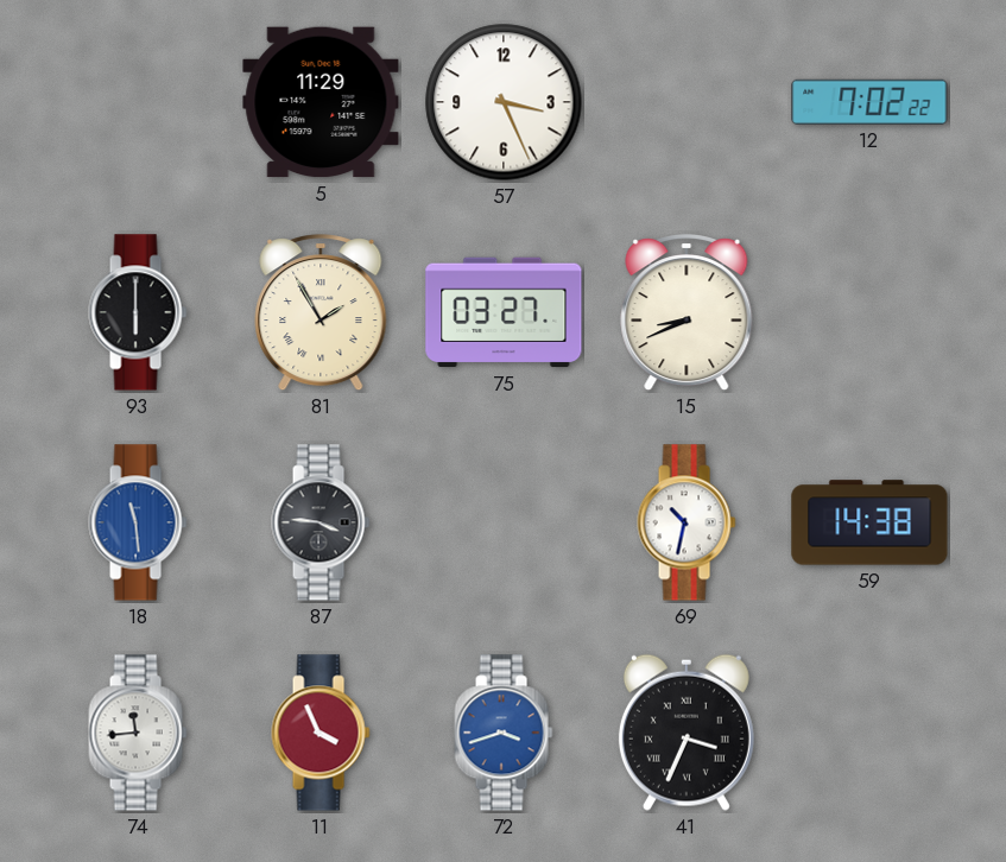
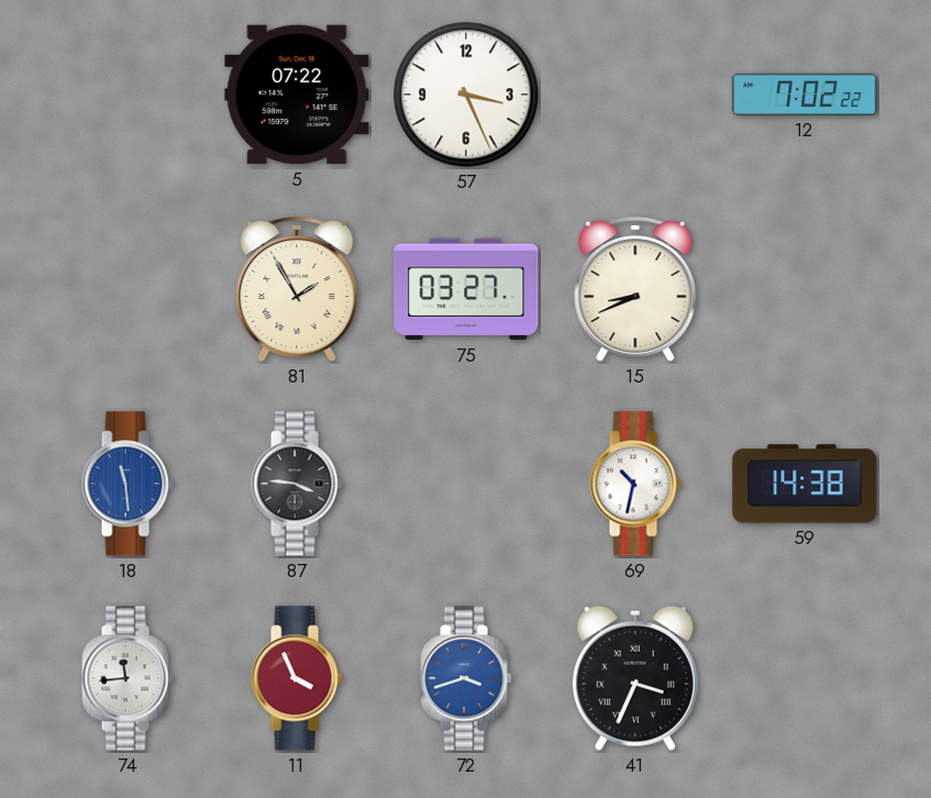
5: 11:29 -> 07:22 (297, 95)
93: 6:00 -> none (138, 312)
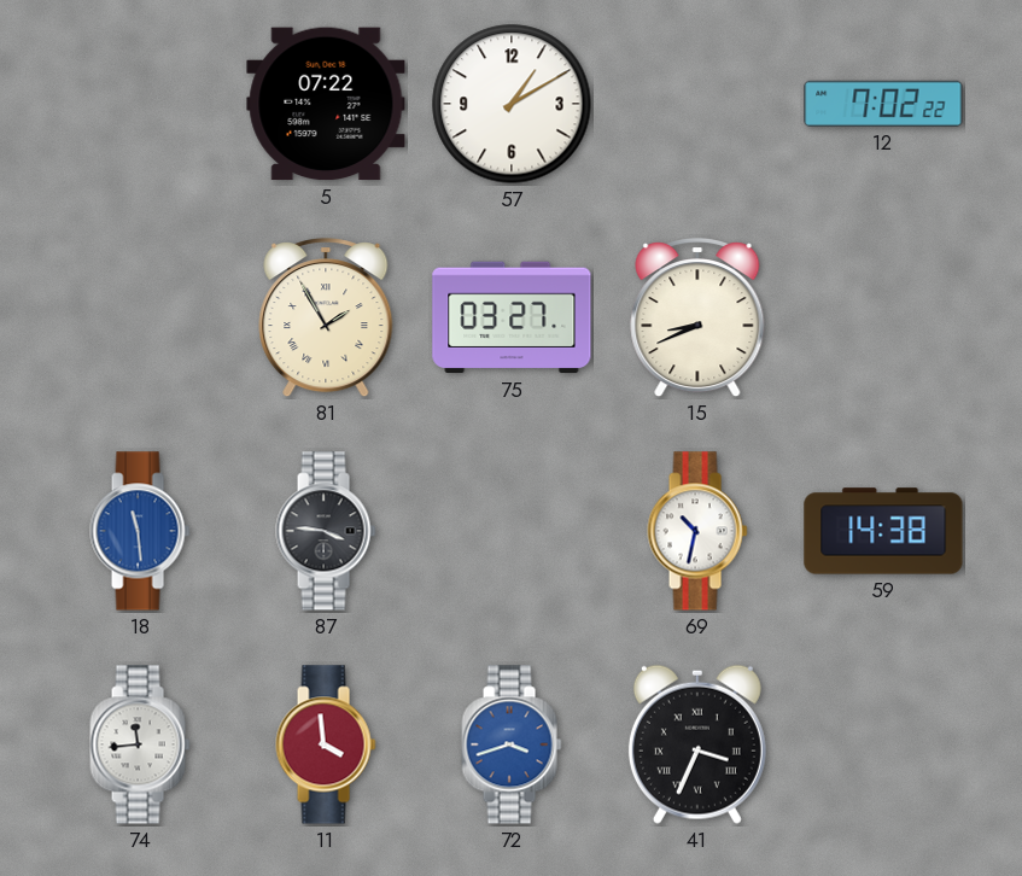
57: 3:26 -> 1:10 (512, 104)
11: 3:56 -> 3:59 (326, 744)
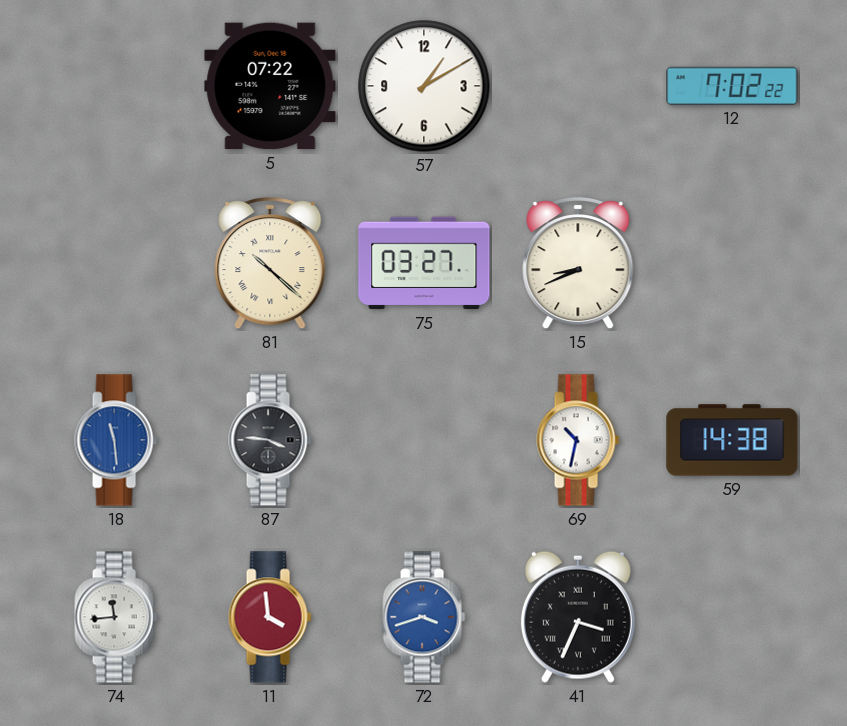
81: 1:55 -> 10:22 (270, 264)
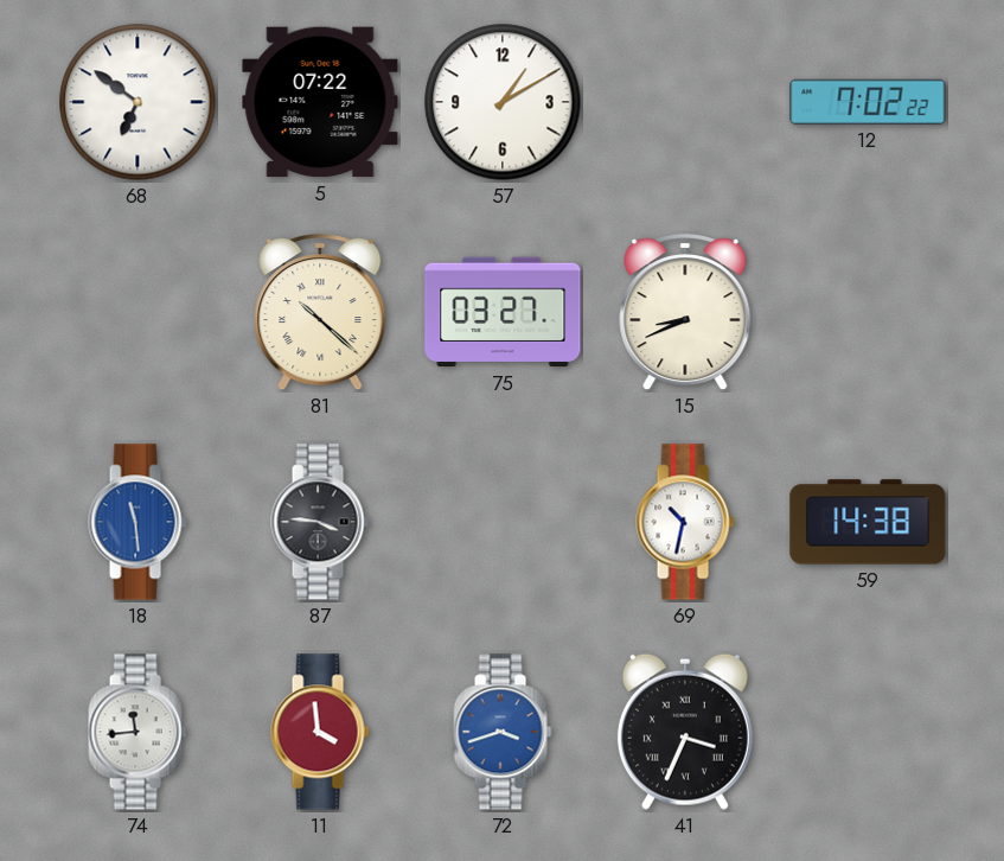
68: none -> 6:51 (138, 102)
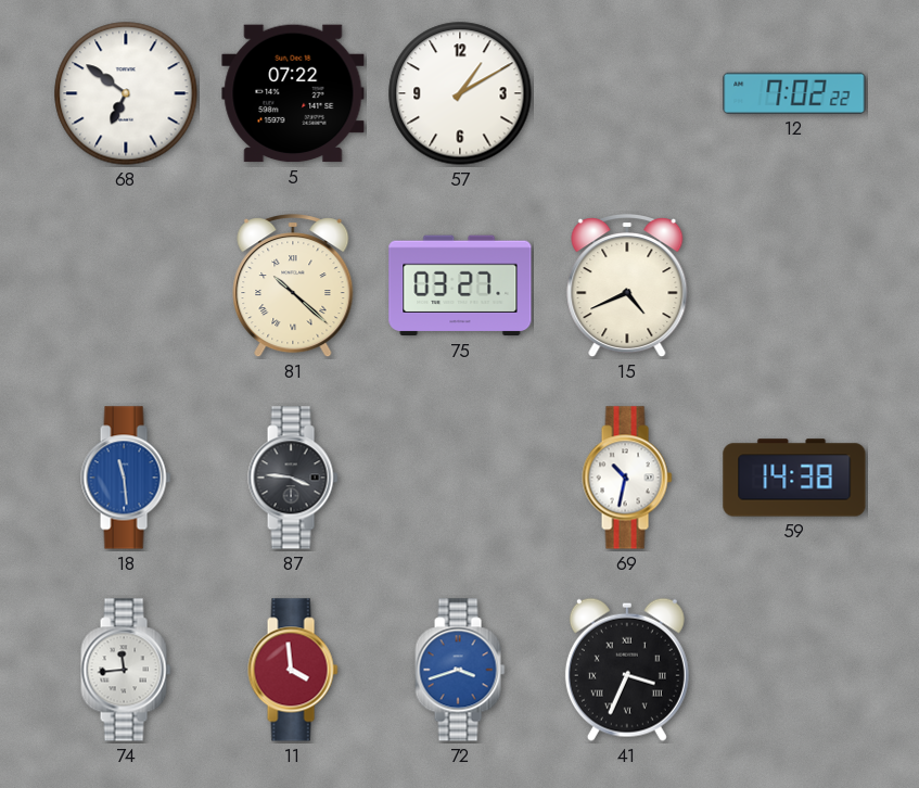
15: 8:41 -> 4:41 (627, 287)
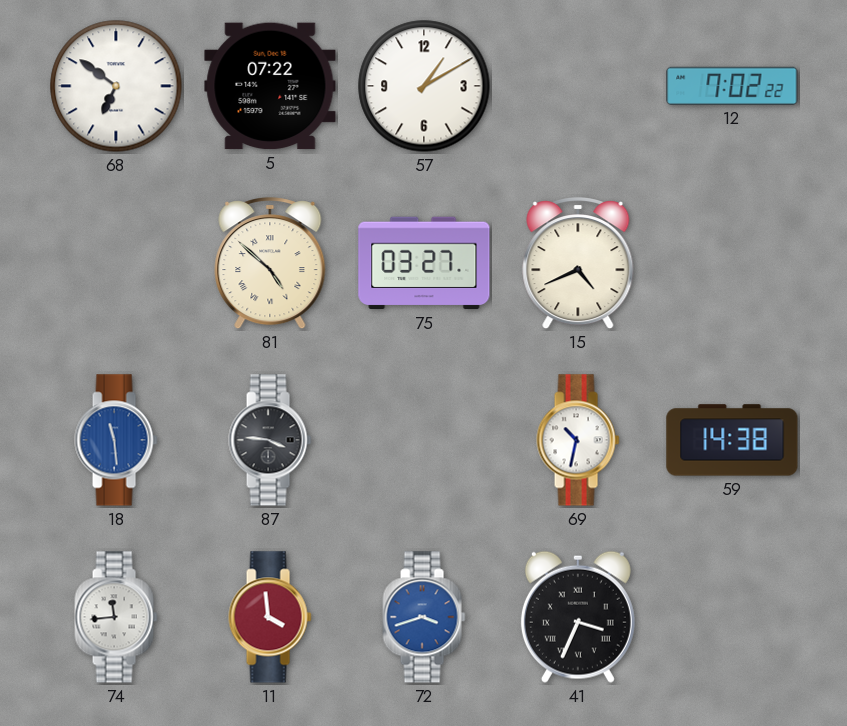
81: 10:22 -> 4:52 (270, 264)
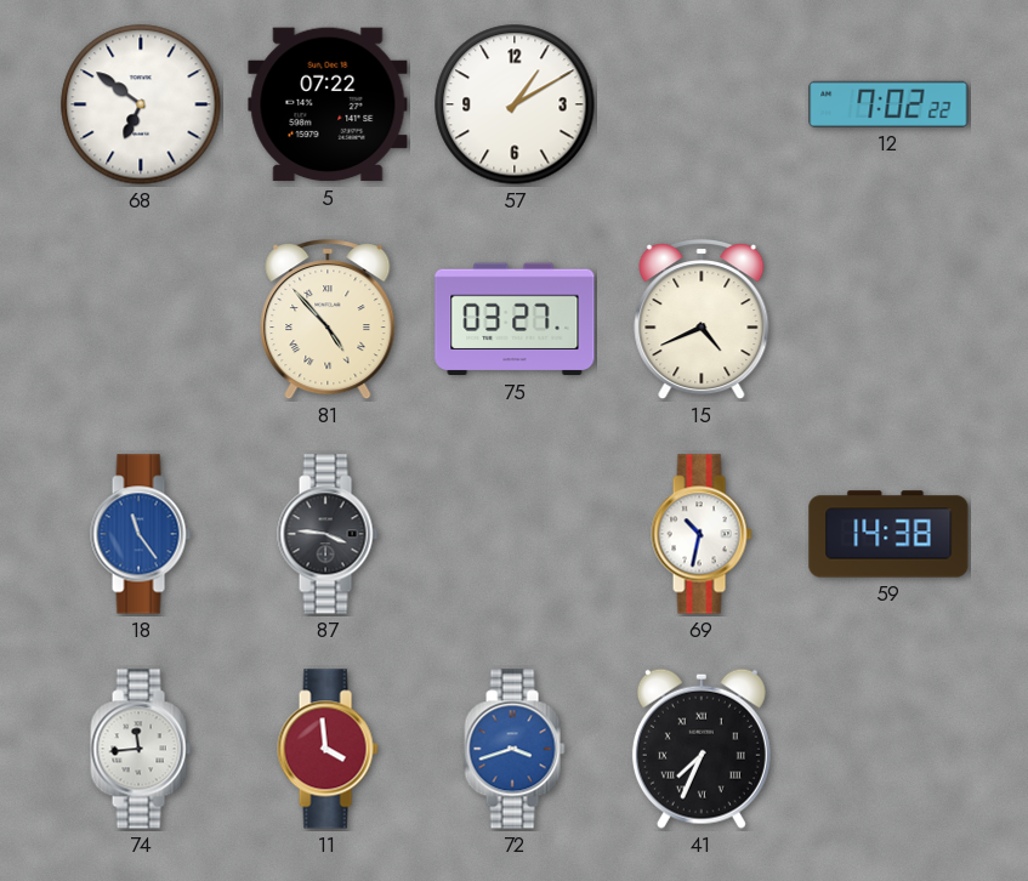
81: 4:52 -> 4:53 (328, 320)
18: 11:29 -> 11:24 (141, 534)
41: 3:34 -> 7:34 (702, 749)
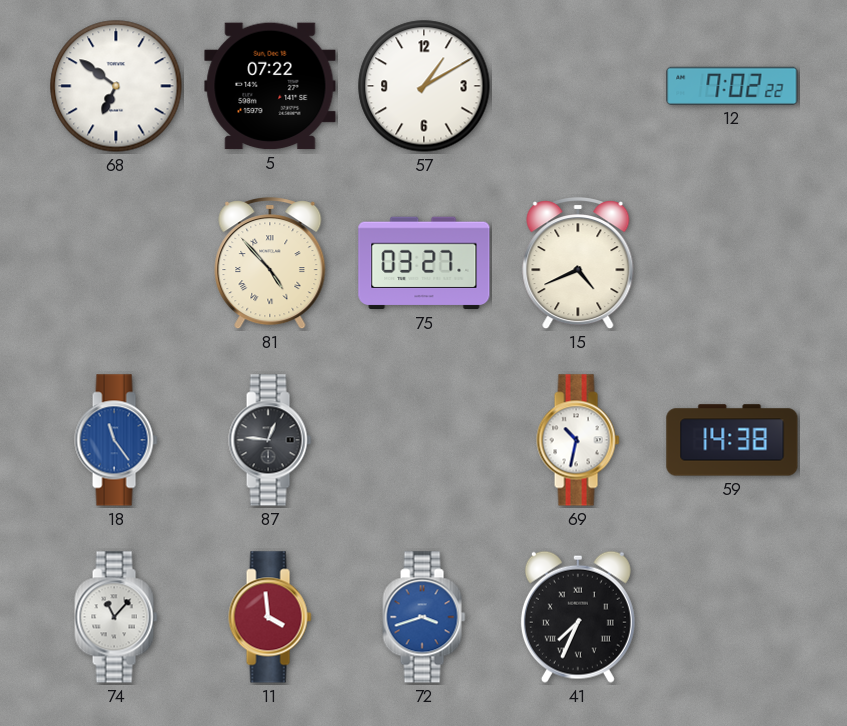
87: 3:46 -> 12:46 (270, 440)
74: 11:44 -> 11:07 (116, 617)
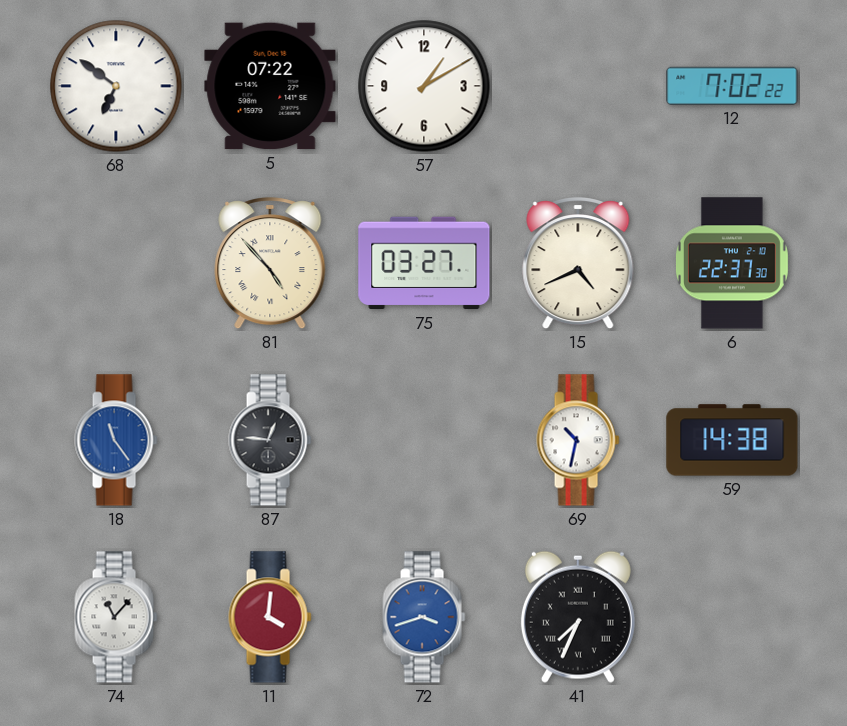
6: none -> 22:37 (732, 263)
11: 3:59 -> 4:01 (270, 617)
